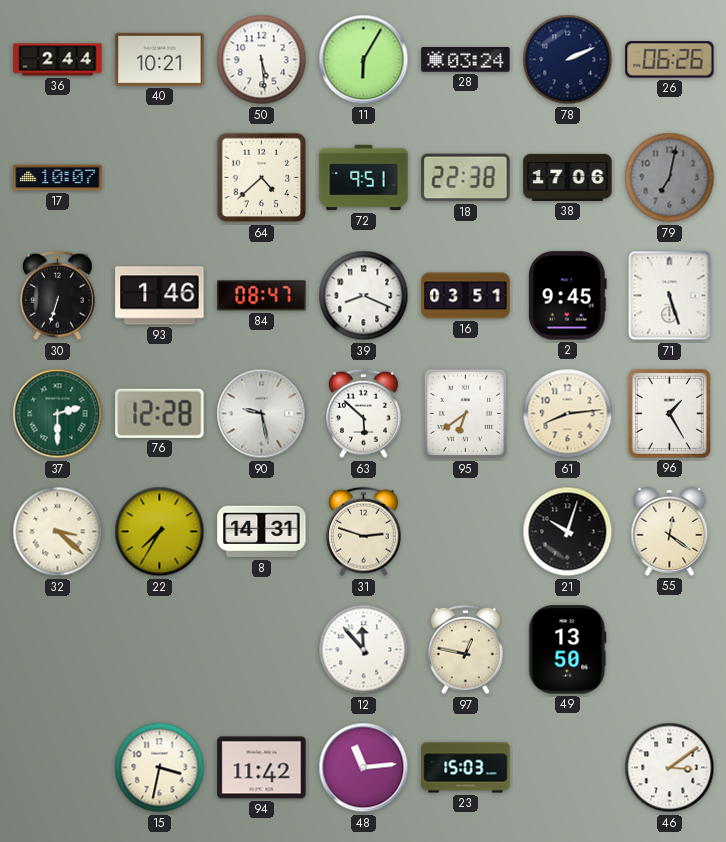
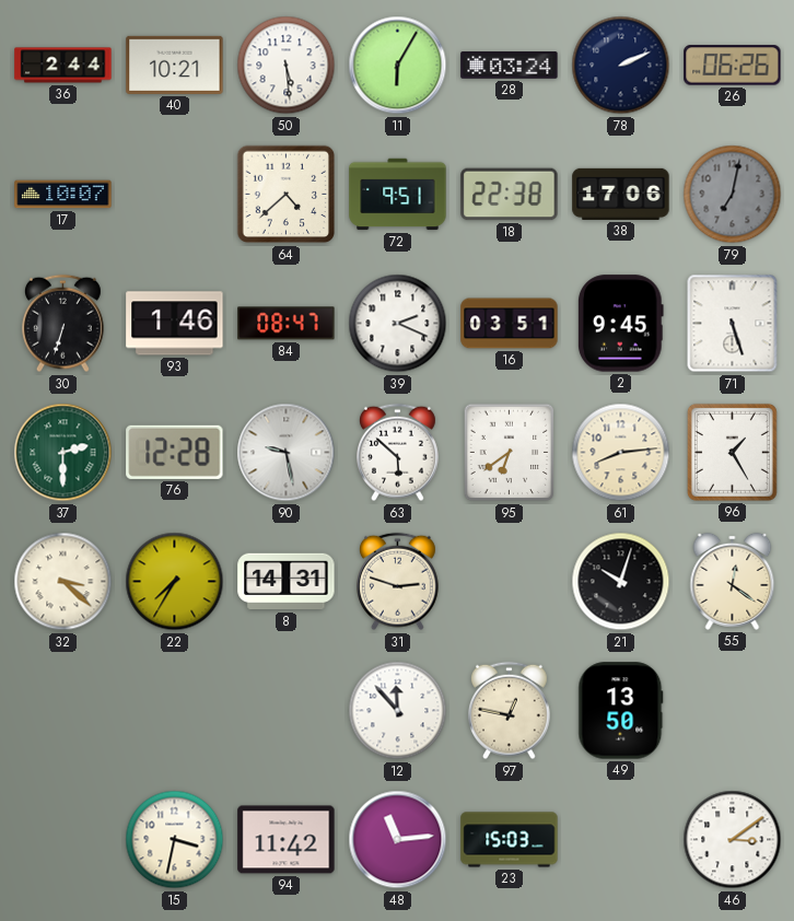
39: 8:19 -> 2:19 (398, 324)
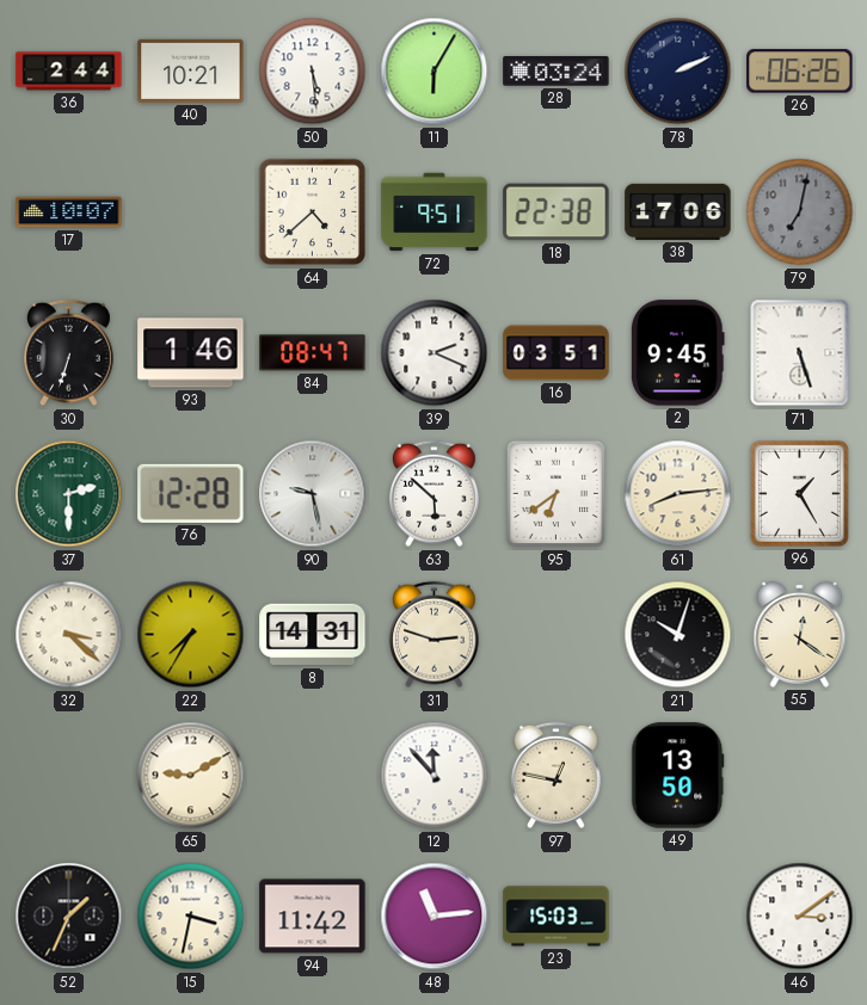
65: none -> 9:10 (191, 776)
52: none -> 1:34 (69, 917)
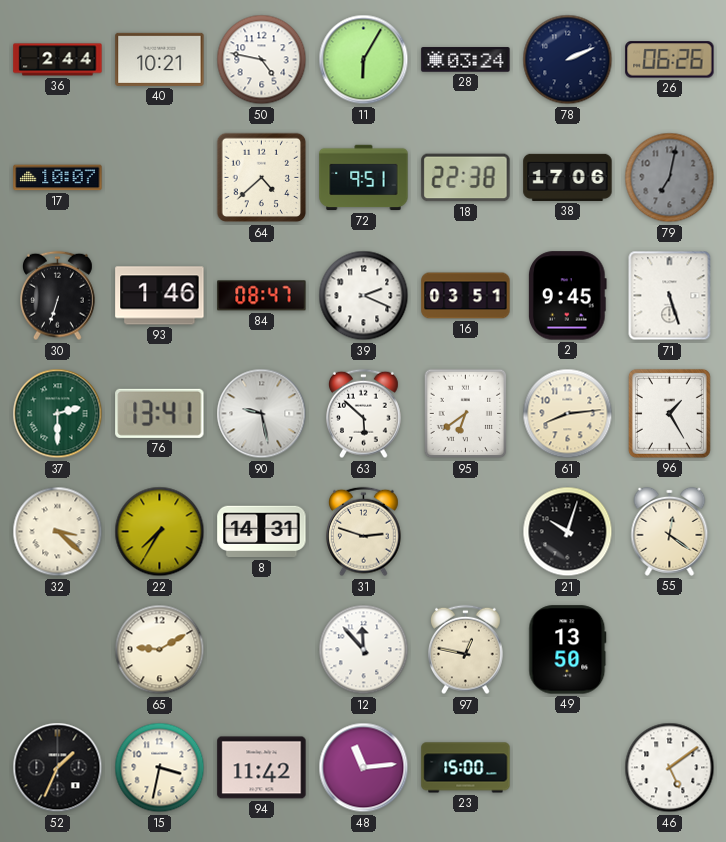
50: 5:29 -> 4:47 (262, 60)
76: 12:28 -> 13:41 (160, 413)
23: 15:03 -> 15:00 (466, 768)
46: 3:09 -> 5:09 (670, 768)
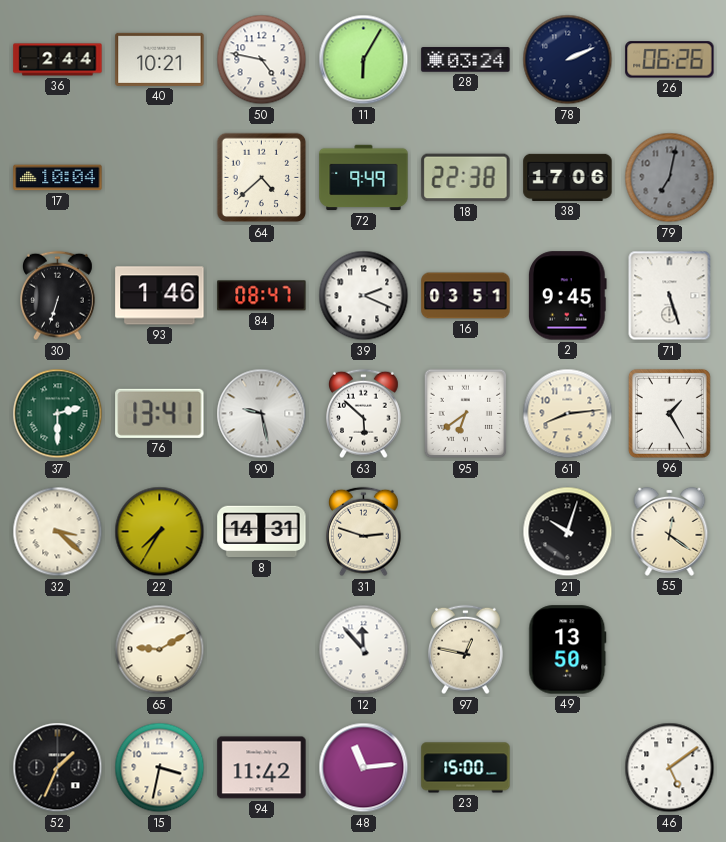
17: 10:07 -> 10:04 (58, 178)
72: 9:51 -> 9:49 (364, 178)
